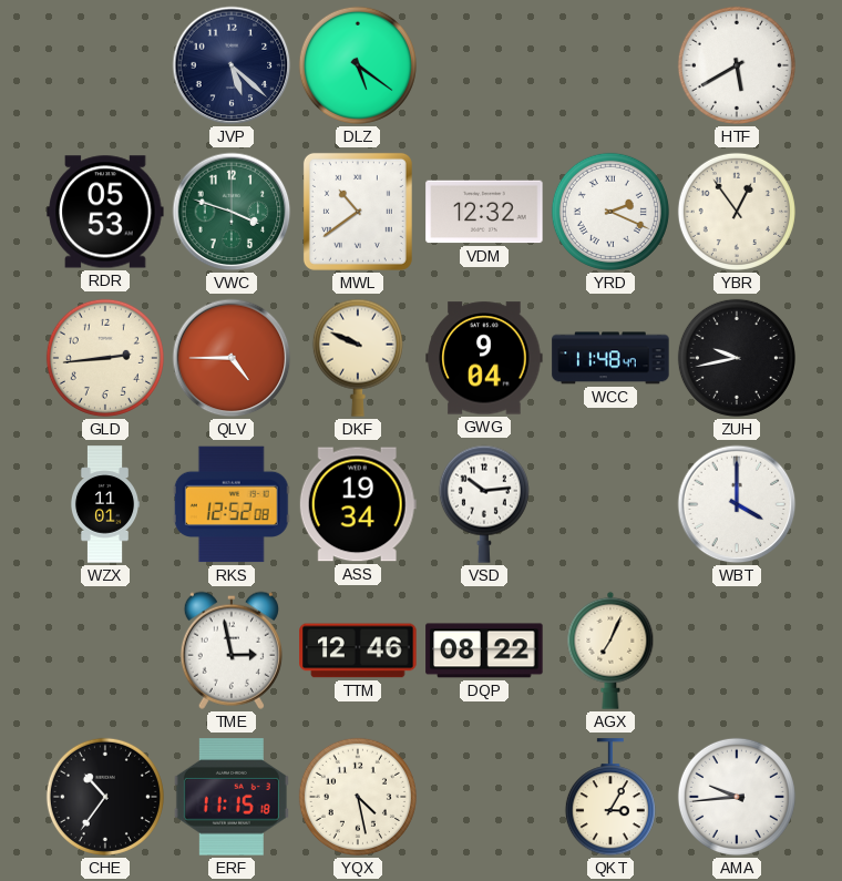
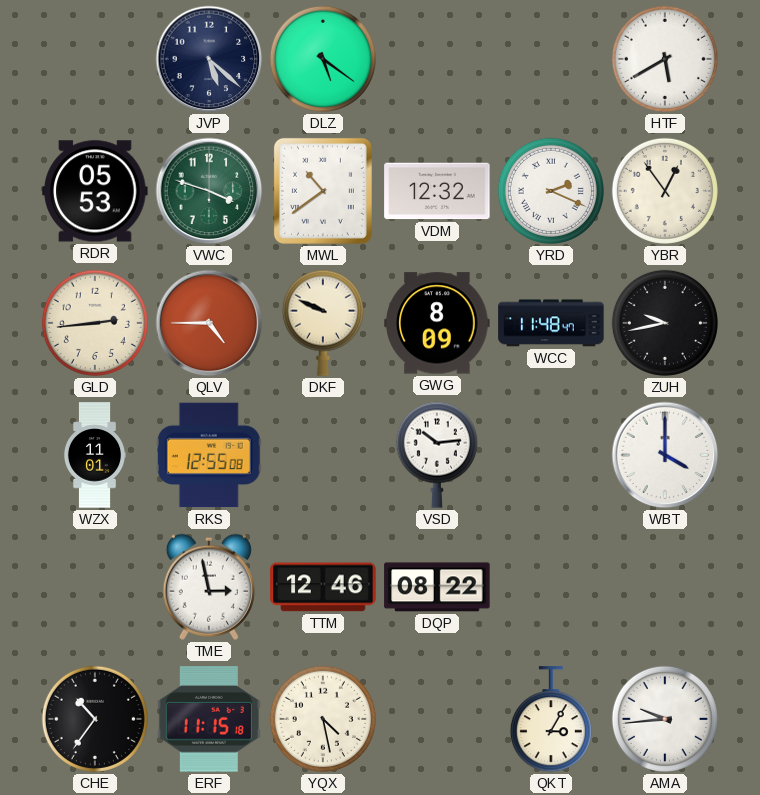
GWG: 9:04 -> 8:09 (437, 323)
RKS: 12:52 -> 12:55 (209, 455)
ASS: 19:34 -> none (358, 504)
AGX: 7:04 -> none (610, 650)
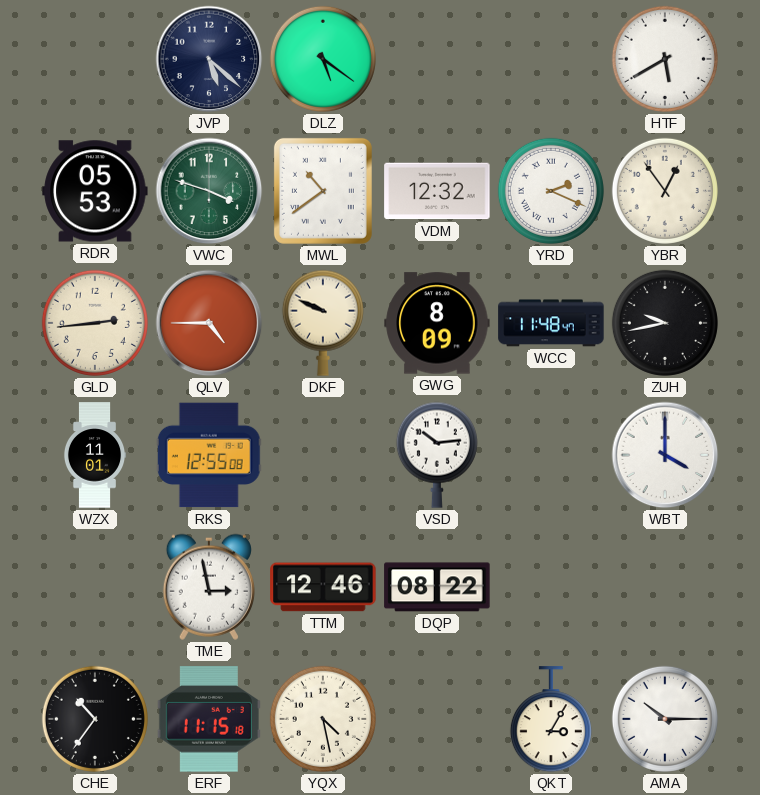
AMA: 9:44 -> 10:15 (665, 719)
